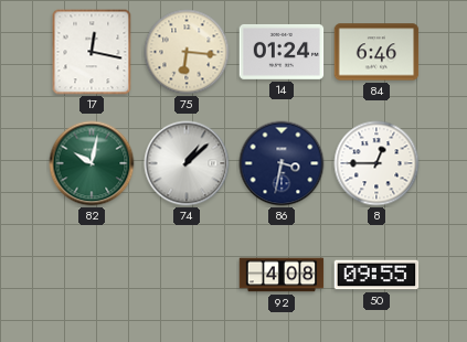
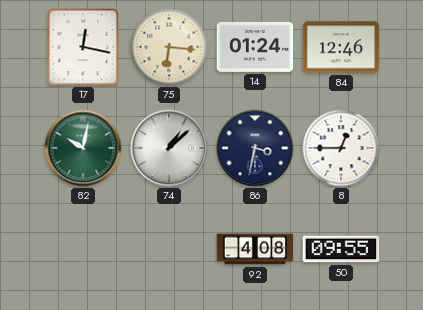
84: 6:46 -> 12:46 (341, 47)
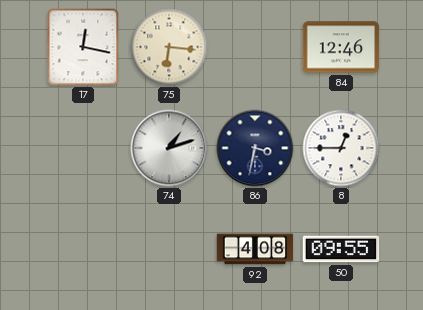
14: 01:24 -> none (255, 47)
82: 10:02 -> none (83, 148)
74: 1:08 -> 1:12 (169, 148)
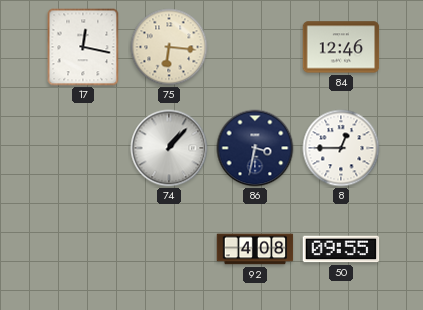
74: 1:12 -> 1:07 (169, 148)
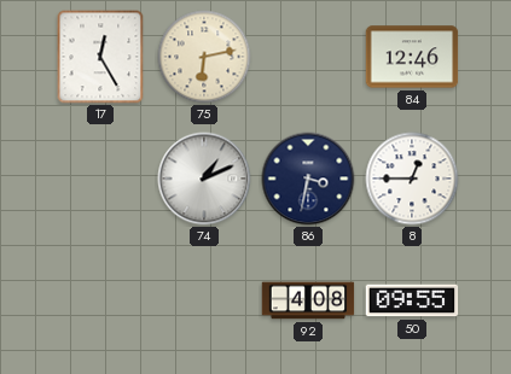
17: 12:17 -> 12:25 (100, 57)
75: 6:16 -> 6:13 (204, 57)
74: 1:07 -> 1:11 (204, 179)
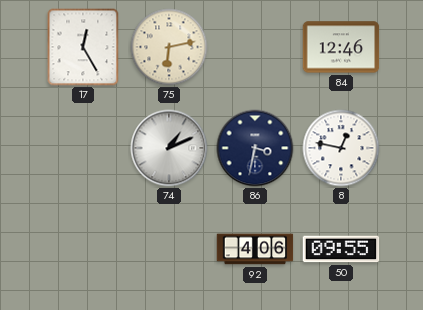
8: 12:45 -> 12:47 (341, 148)
92: 4:08 -> 4:06 (255, 249)
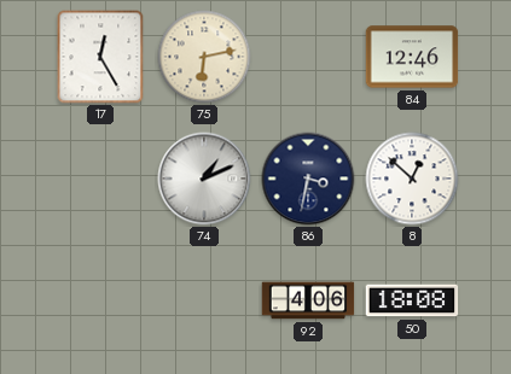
8: 12:47 -> 12:52 (412, 179)
50: 09:55 -> 18:08 (412, 300)
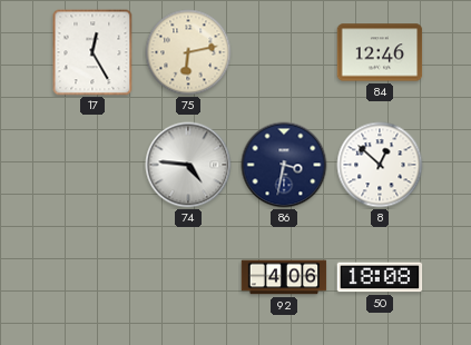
74: 1:11 -> 4:46 (188, 165)
